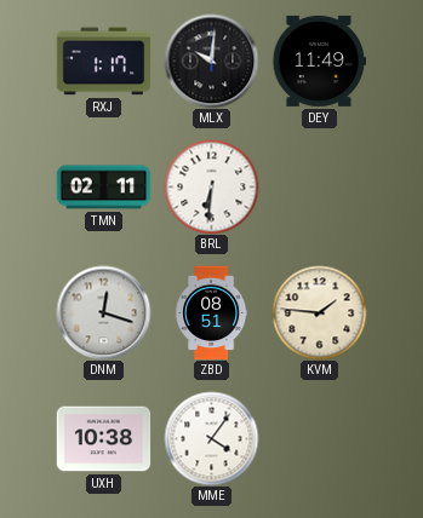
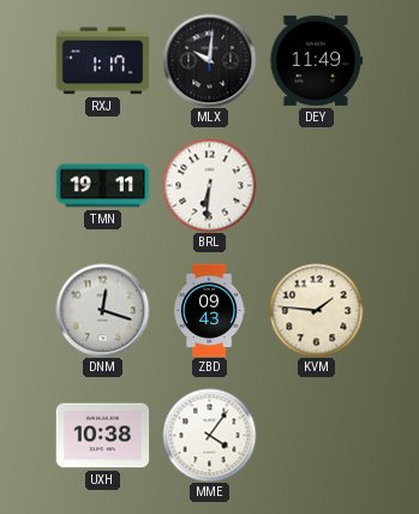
TMN: 02:11 -> 19:11 (102, 186)
ZBD: 08:51 -> 09:43 (210, 310)
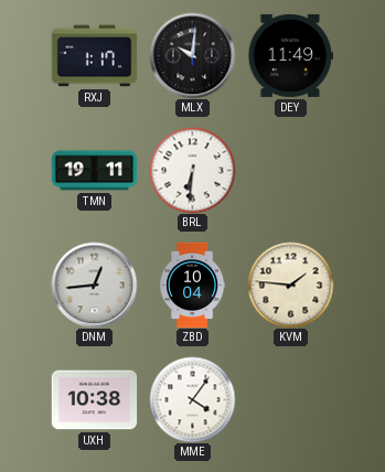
DNM: 12:18 -> 12:44 (94, 285)
ZBD: 09:43 -> 10:04 (193, 285)
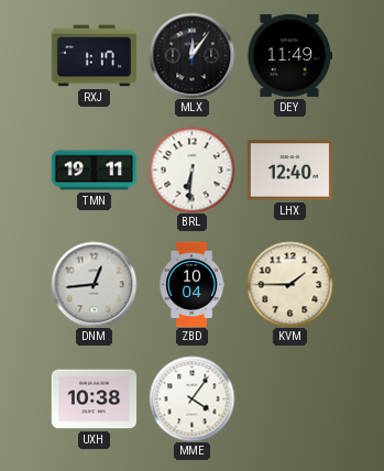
MLX: 10:01 -> 12:06 (191, 55)
LHX: none -> 12:40 (289, 171)
KVM: 1:46 -> 1:45 (289, 284)
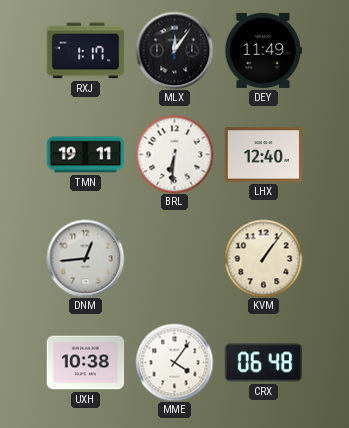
ZBD: 10:04 -> none (193, 284)
KVM: 1:45 -> 1:06 (263, 258)
CRX: none -> 06:48 (263, 363)
